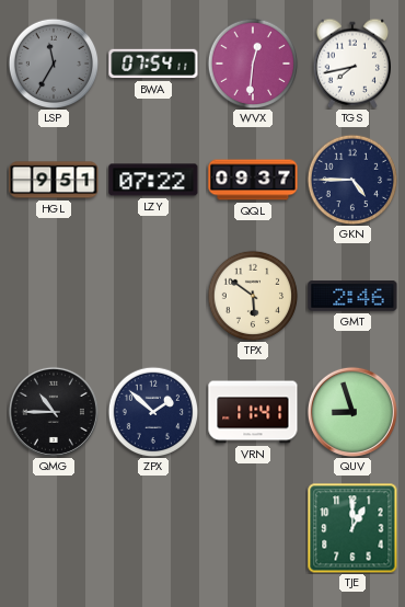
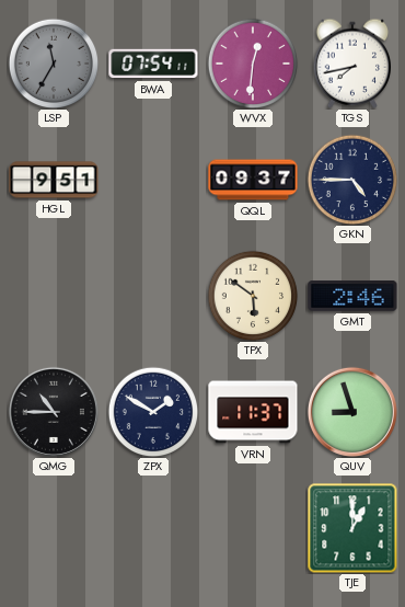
LZY: 07:22 -> none (153, 180)
ZPX: 1:52 -> 1:50 (153, 412)
VRN: 11:41 -> 11:37 (253, 412)
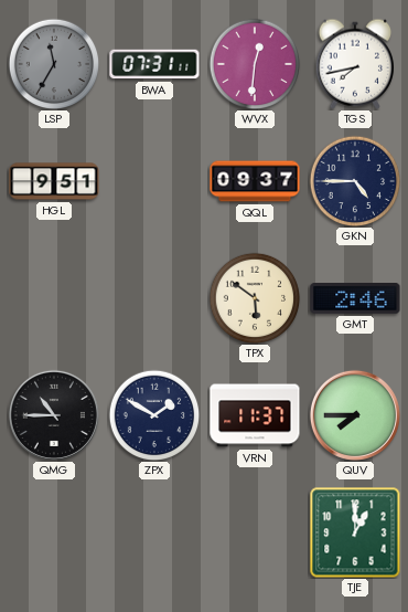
BWA: 07:54 -> 07:31 (154, 64)
QUV: 8:57 -> 7:45 (355, 415)
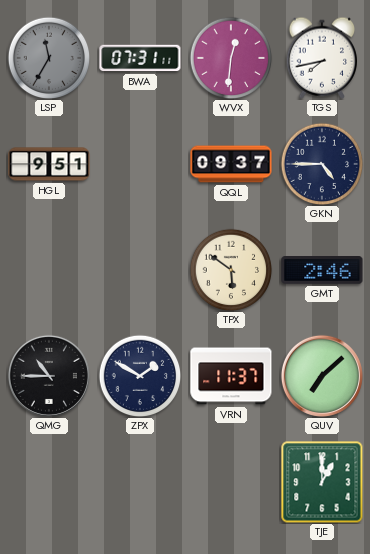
QUV: 7:45 -> 7:08 (322, 376)
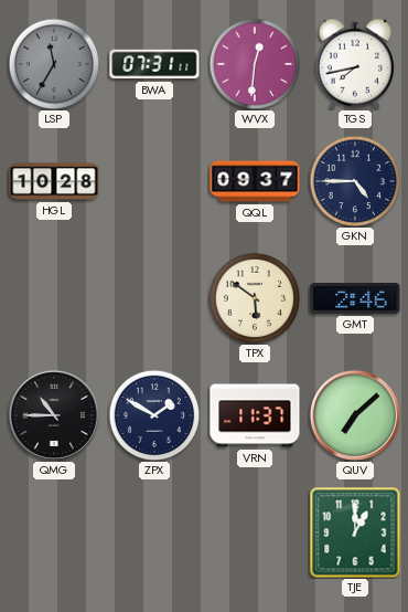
HGL: 9:51 -> 10:28 (54, 181)
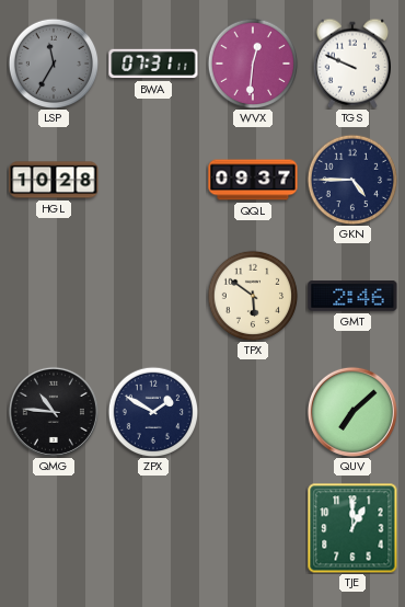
TGS: 7:43 -> 9:49 (351, 64)
QMG: 10:45 -> 10:46 (54, 412)
VRN: 11:37 -> none (255, 415)
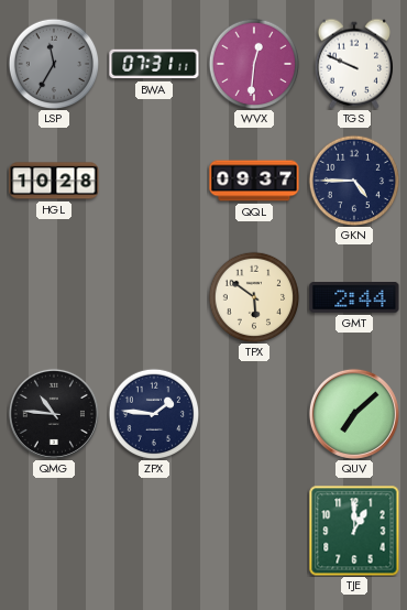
GMT: 2:46 -> 2:44 (354, 297)
ZPX: 1:50 -> 1:46 (154, 414)
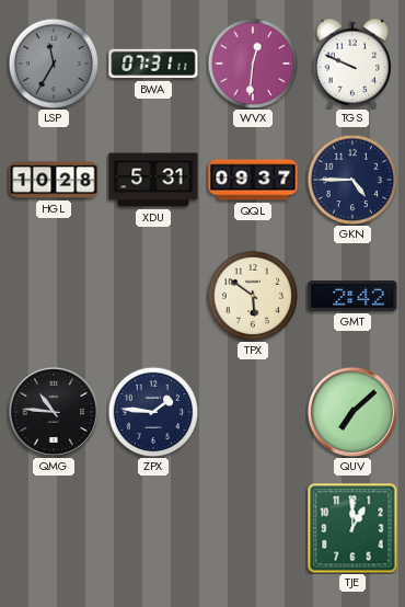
XDU: none -> 5:31 (153, 180)
GMT: 2:44 -> 2:42 (352, 296)
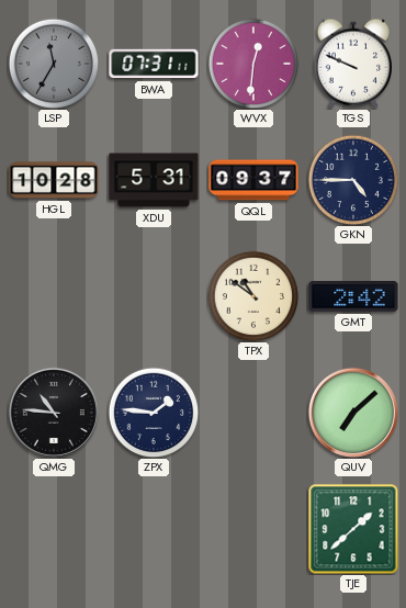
TPX: 5:51 -> 10:51 (253, 296)
TJE: 1:00 -> 1:38 (353, 529)
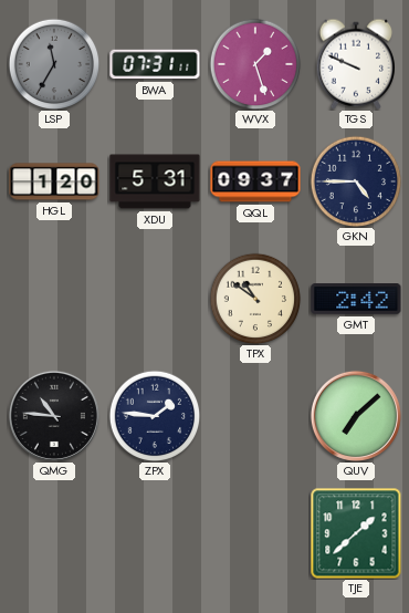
WVX: 12:31 -> 1:27 (255, 64)
HGL: 10:28 -> 1:20 (54, 181)
